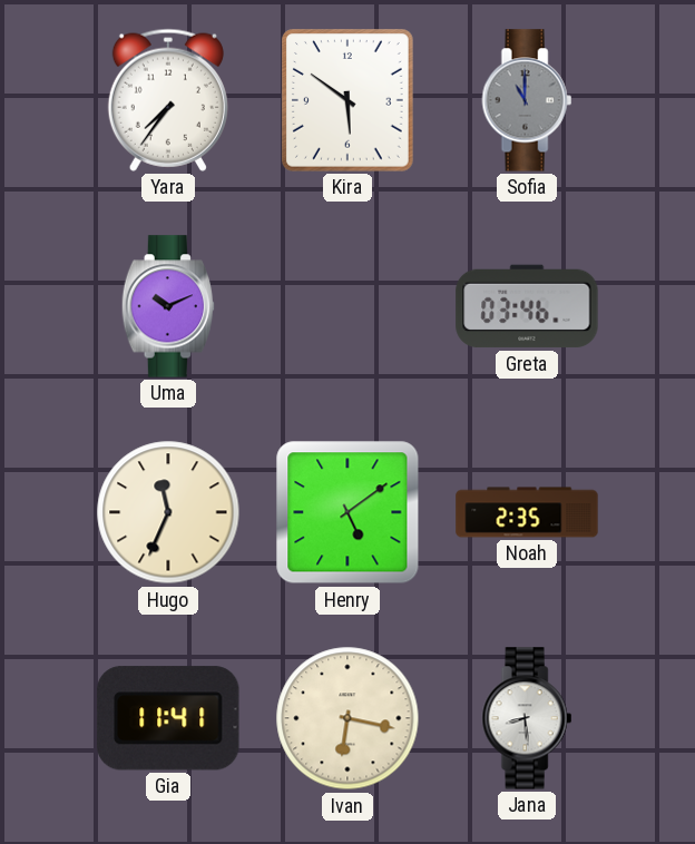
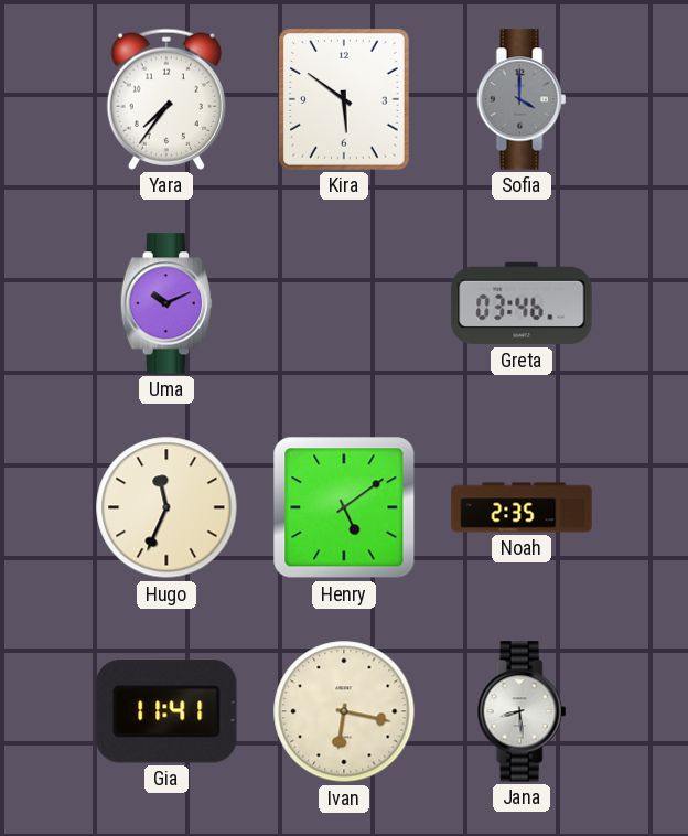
Sofia: 11:00 -> 4:00 (522, 99)
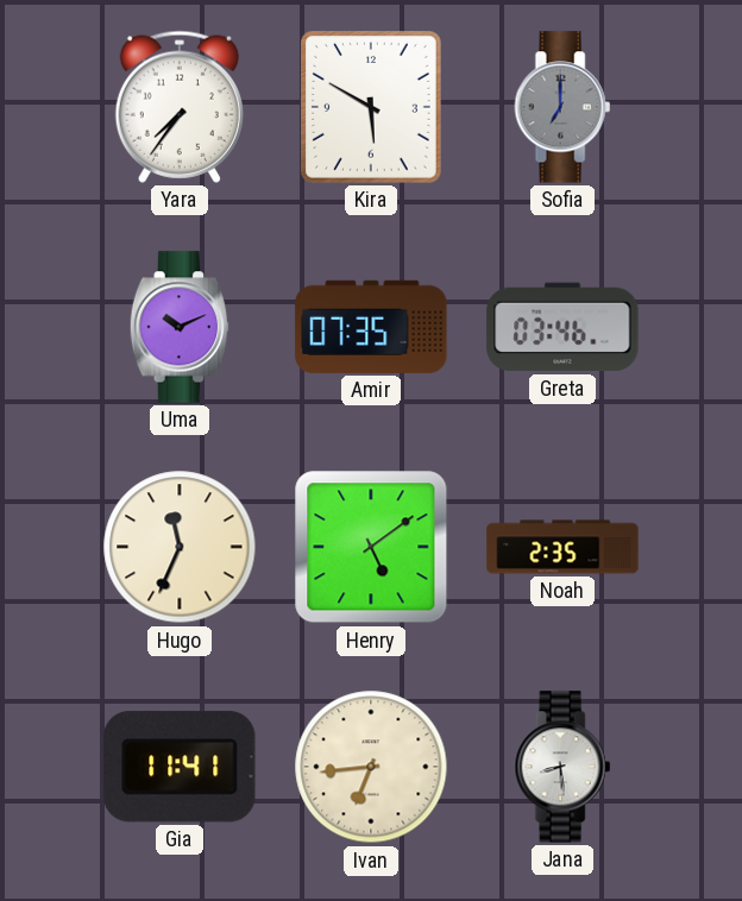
Kira: 5:51 -> 5:50 (372, 108)
Sofia: 4:00 -> 7:00 (562, 107)
Amir: none -> 07:35 (371, 327)
Ivan: 6:17 -> 6:44 (371, 767)
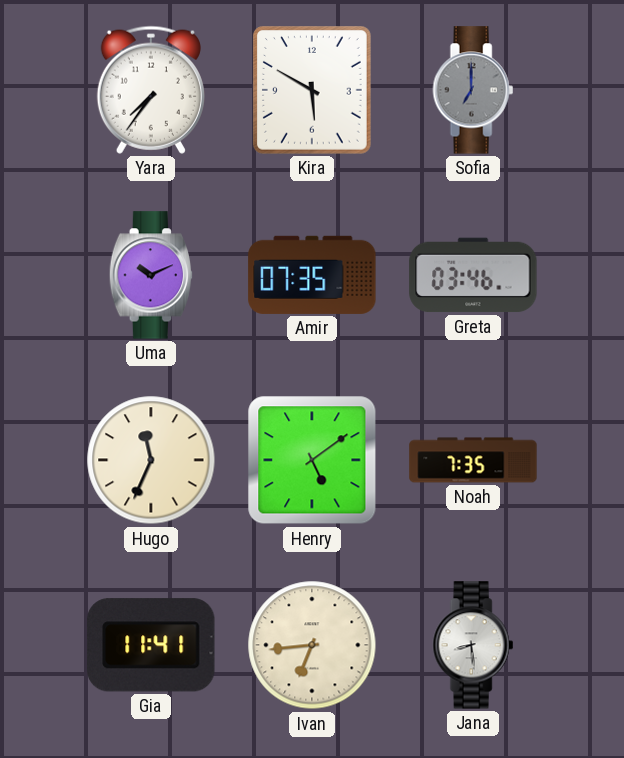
Noah: 2:35 -> 7:35 (473, 460)
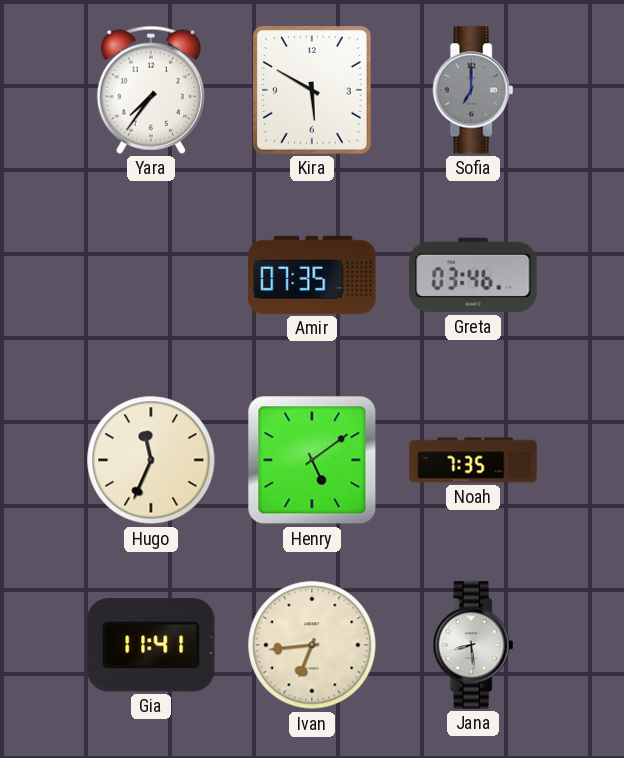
Uma: 10:11 -> none (151, 275)
